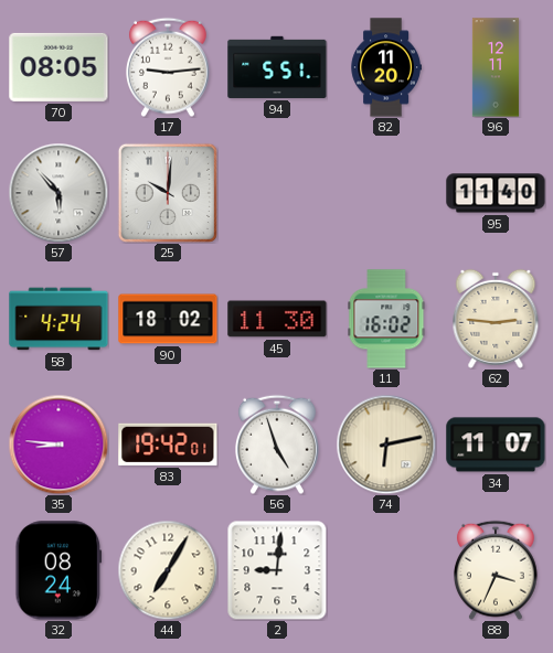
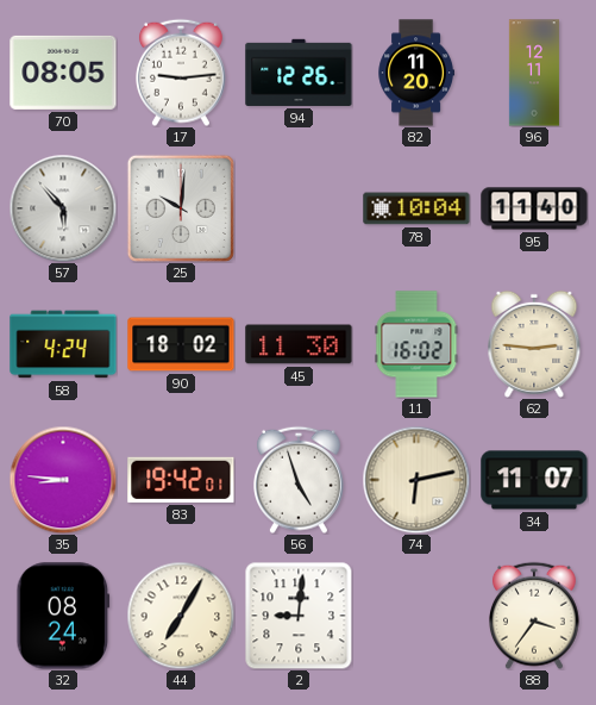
94: 5:51 -> 12:26 (299, 73)
78: none -> 10:04 (416, 208)
88: 3:34 -> 3:36 (535, 616)
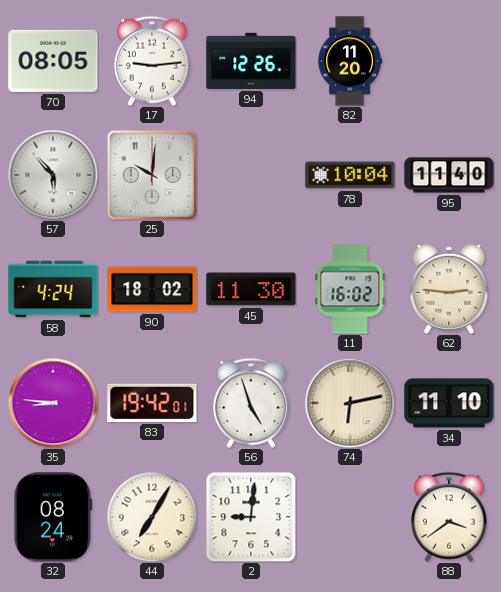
96: 12:11 -> none (534, 73)
34: 11:07 -> 11:10 (449, 403)
88: 3:36 -> 3:39 (450, 517)
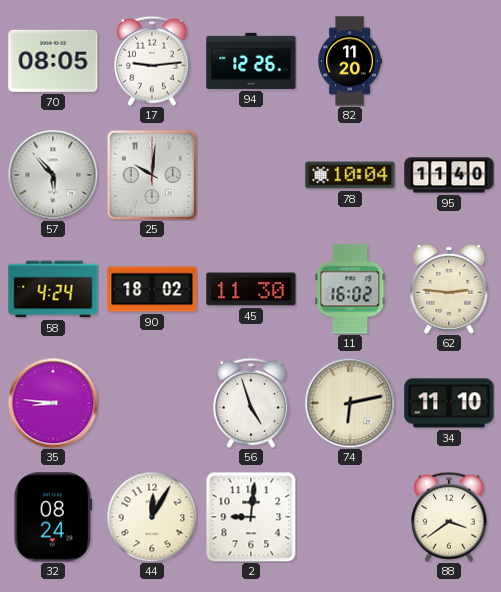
83: 19:42 -> none (152, 403)
44: 7:05 -> 12:05 (152, 517)
